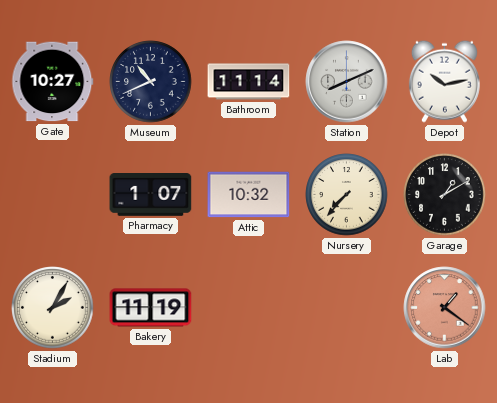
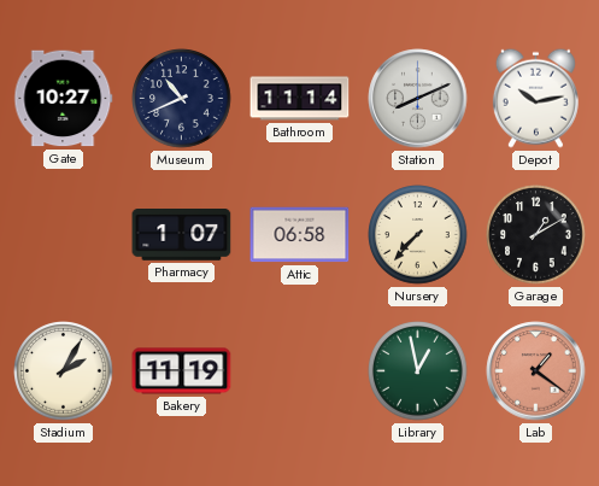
Attic: 10:32 -> 06:58 (300, 235)
Library: none -> 12:58 (418, 371)
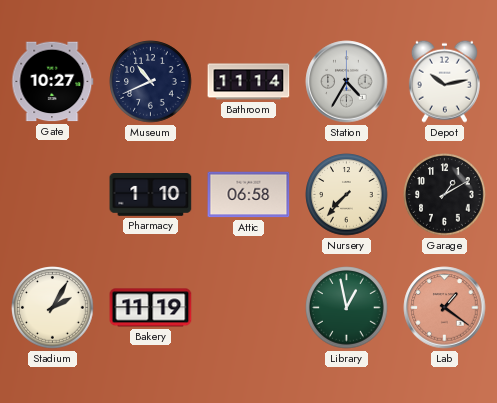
Station: 8:11 -> 4:35 (347, 82)
Pharmacy: 1:07 -> 1:10 (151, 195)
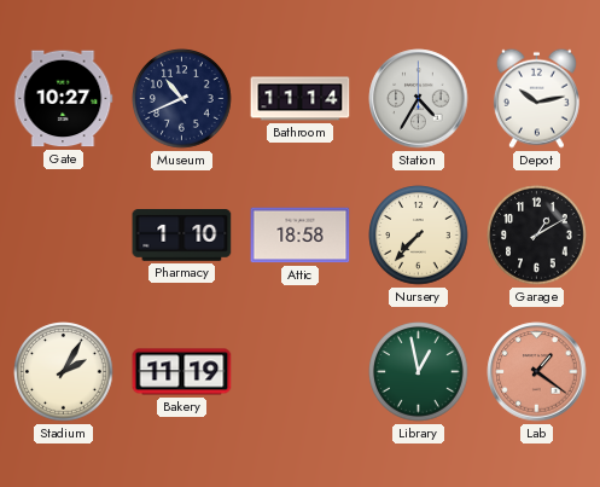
Attic: 06:58 -> 18:58 (301, 236)
